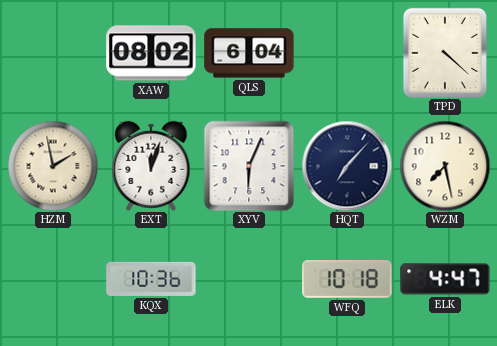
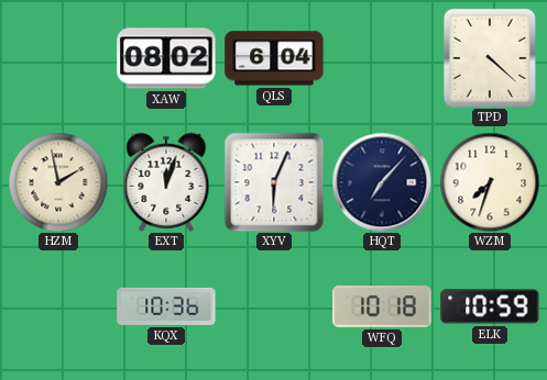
WZM: 7:28 -> 7:33 (490, 182)
ELK: 4:47 -> 10:59 (490, 306)
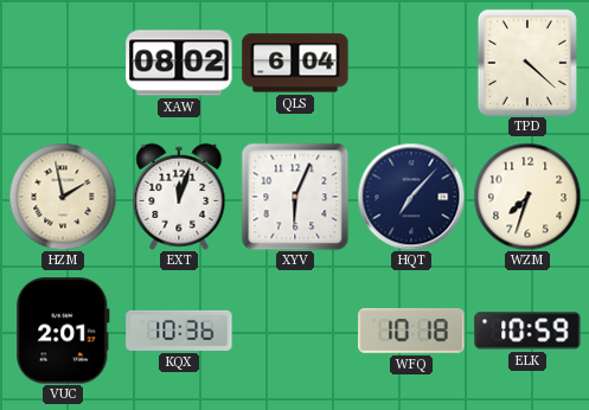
VUC: none -> 2:01 (63, 331)
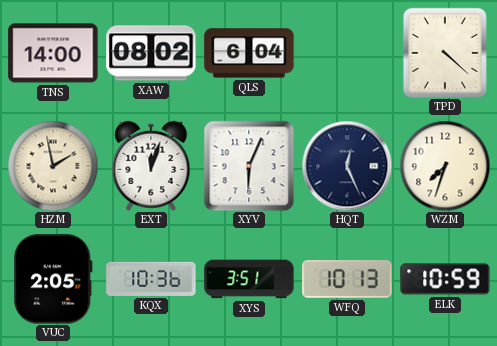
TNS: none -> 14:00 (53, 53)
HQT: 7:07 -> 12:26 (347, 166)
VUC: 2:01 -> 2:05 (53, 279)
XYS: none -> 3:51 (249, 279)
WFQ: 10:18 -> 10:13 (347, 279)
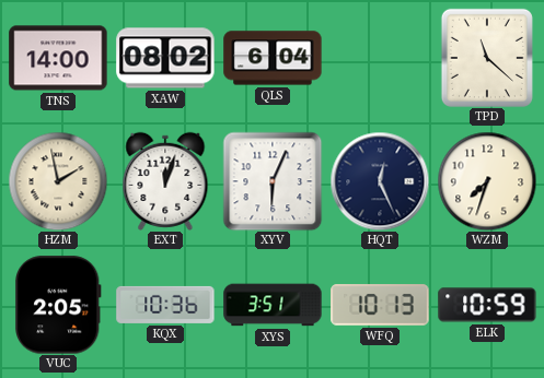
TPD: 4:22 -> 11:22 (487, 58)
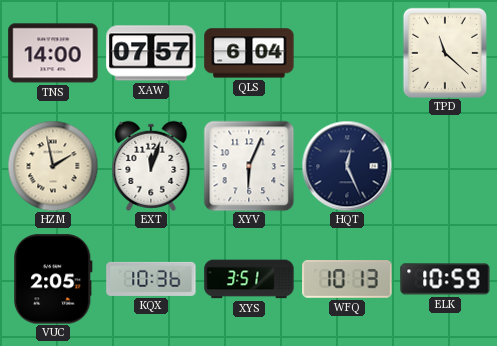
XAW: 08:02 -> 07:57 (151, 53)
WZM: 7:33 -> none (487, 181)
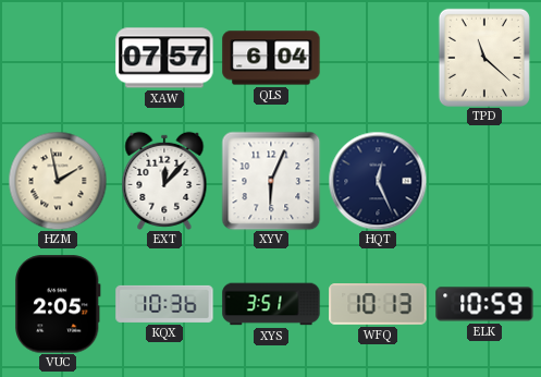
TNS: 14:00 -> none (53, 53)
EXT: 12:03 -> 12:07 (164, 181)
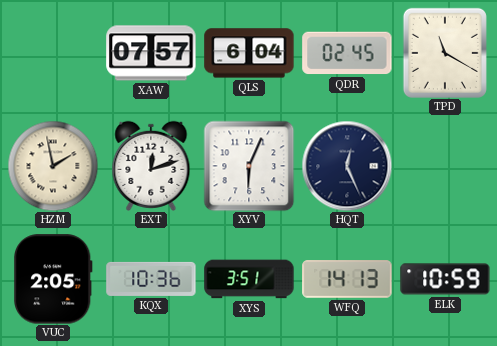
QDR: none -> 02:45 (347, 53)
TPD: 11:22 -> 11:20 (445, 53)
EXT: 12:07 -> 12:12 (151, 166)
WFQ: 10:13 -> 14:13 (347, 279)
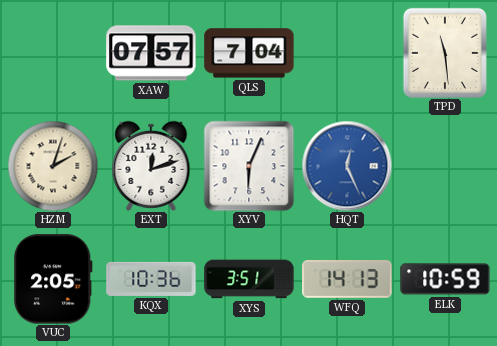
QLS: 6:04 -> 7:04 (249, 53)
QDR: 02:45 -> none (347, 53)
TPD: 11:20 -> 11:29 (445, 53)
HZM: 1:58 -> 2:03 (53, 166)
HQT dial: navy -> blue (347, 166)
